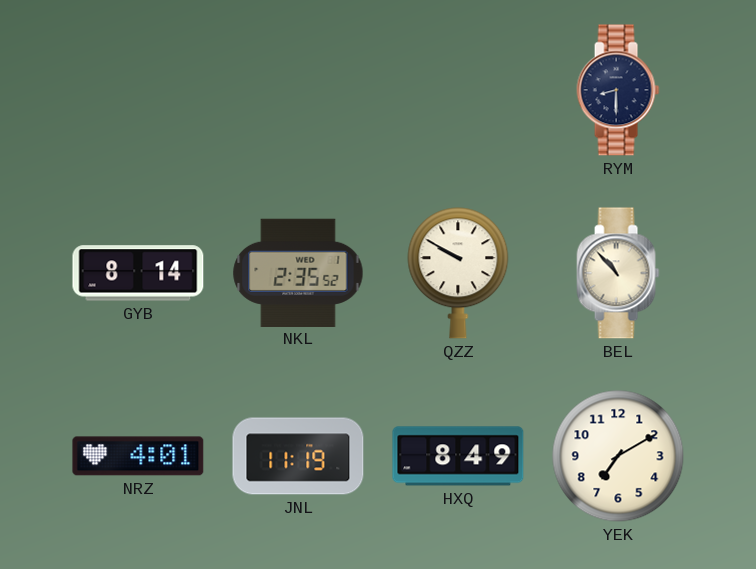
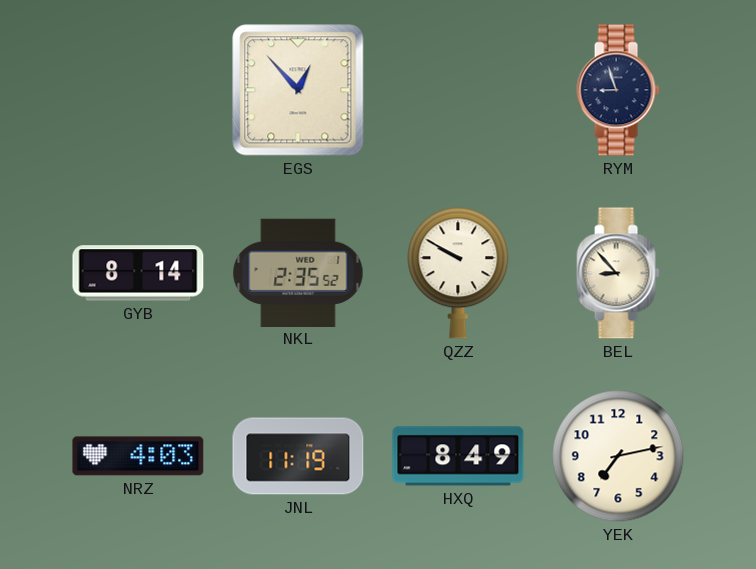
EGS: none -> 12:53 (298, 90)
RYM: 8:30 -> 8:57 (618, 90)
BEL: 10:53 -> 8:53 (618, 273)
NRZ: 4:01 -> 4:03 (138, 456)
YEK: 7:10 -> 7:13 (618, 456)
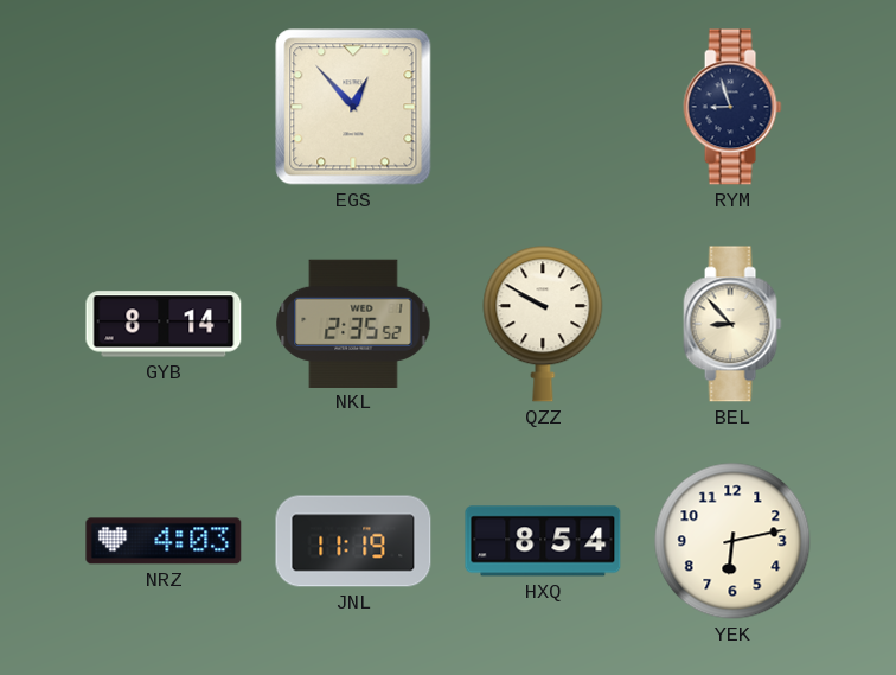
HXQ: 8:49 -> 8:54 (543, 541)
YEK: 7:13 -> 6:13 (732, 541)
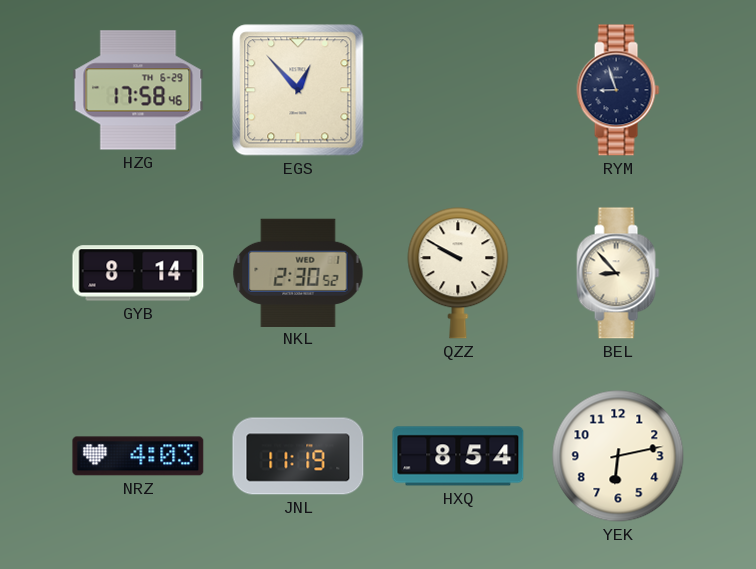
HZG: none -> 17:58 (138, 90)
NKL: 2:35 -> 2:30 (298, 272)
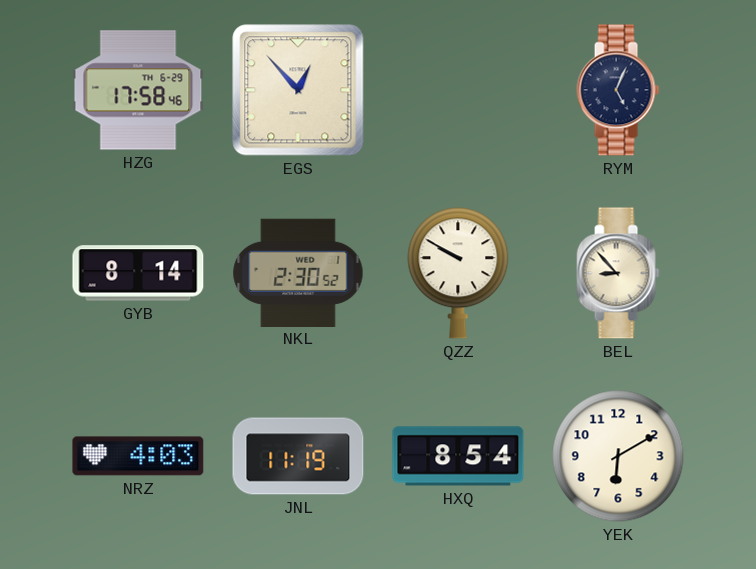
RYM: 8:57 -> 5:04 (618, 90)
YEK: 6:13 -> 6:10 (618, 456)
